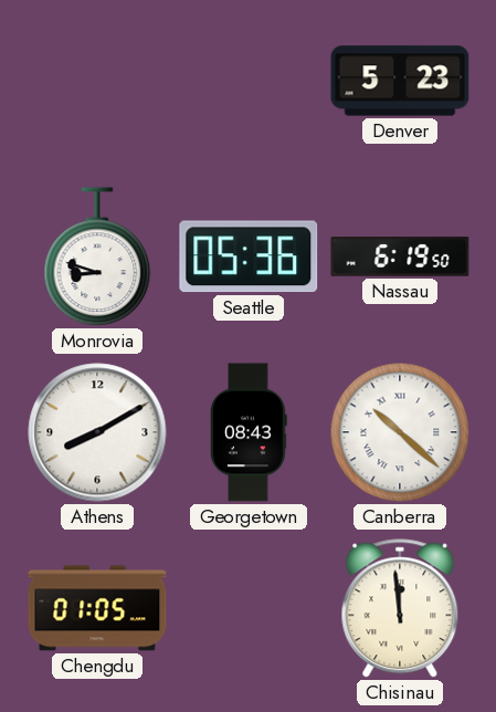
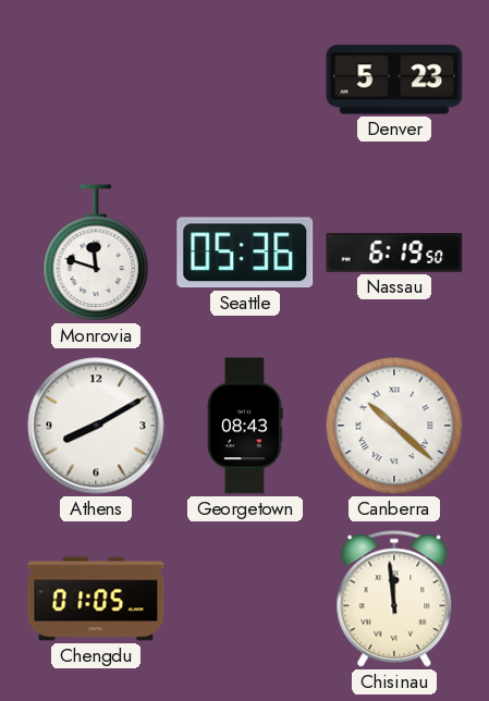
Monrovia: 8:48 -> 11:48 (96, 254)
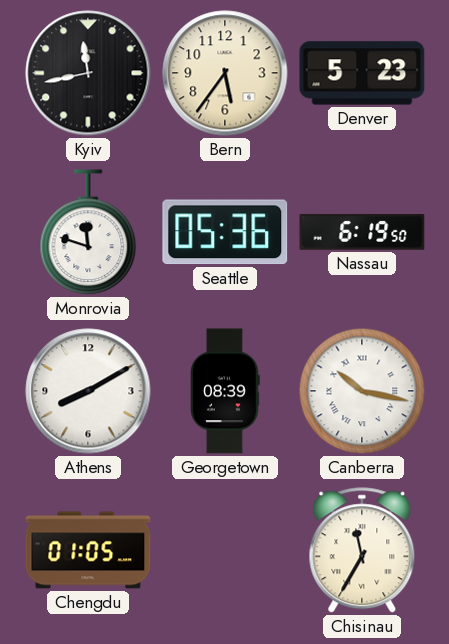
Kyiv: none -> 11:43 (88, 73)
Bern: none -> 5:36 (225, 73)
Georgetown: 08:43 -> 08:39 (225, 391)
Canberra: 10:22 -> 10:17 (362, 391)
Chisinau: 11:59 -> 11:35 (362, 551)
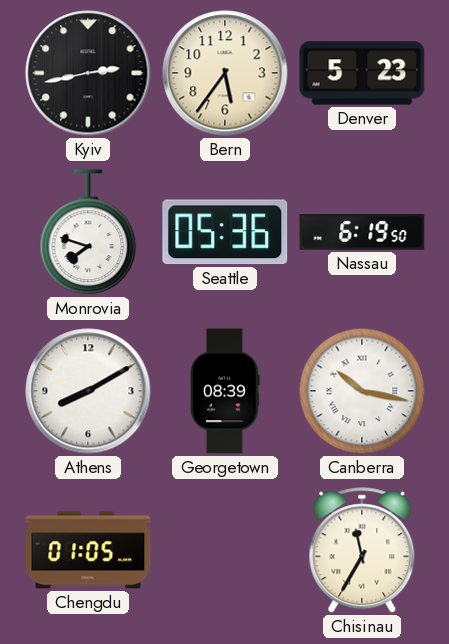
Kyiv: 11:43 -> 2:43 (88, 73)
Monrovia: 11:48 -> 7:48 (88, 233)
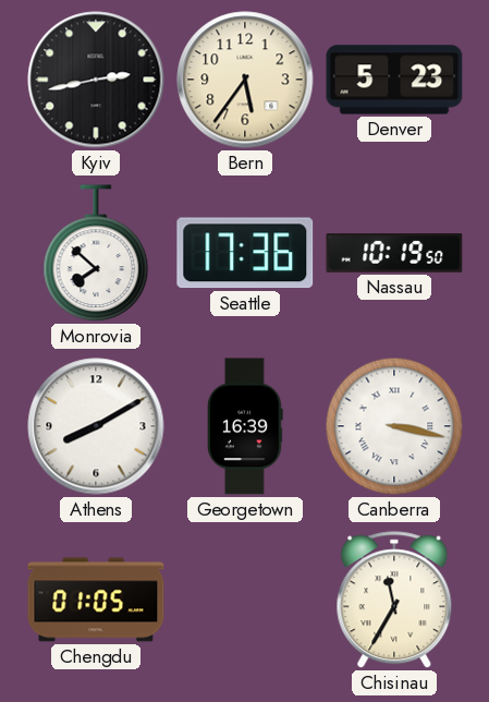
Monrovia: 7:48 -> 7:52 (96, 254)
Seattle: 05:36 -> 17:36 (245, 253)
Nassau: 6:19 -> 10:19 (394, 253)
Georgetown: 08:39 -> 16:39 (245, 426)
Canberra: 10:17 -> 3:17 (394, 426)
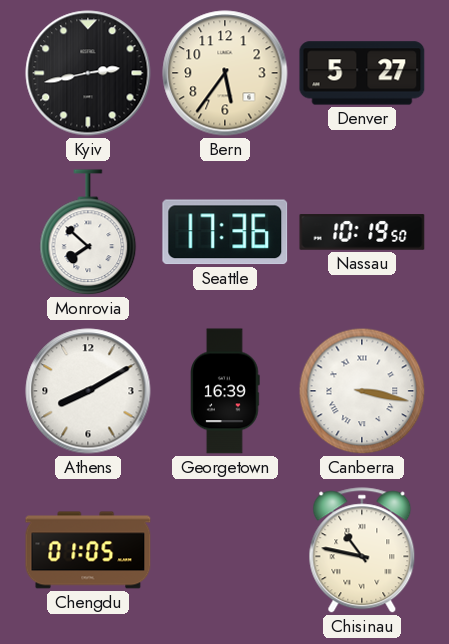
Denver: 5:23 -> 5:27 (362, 73)
Chisinau: 11:35 -> 10:47 (362, 551)
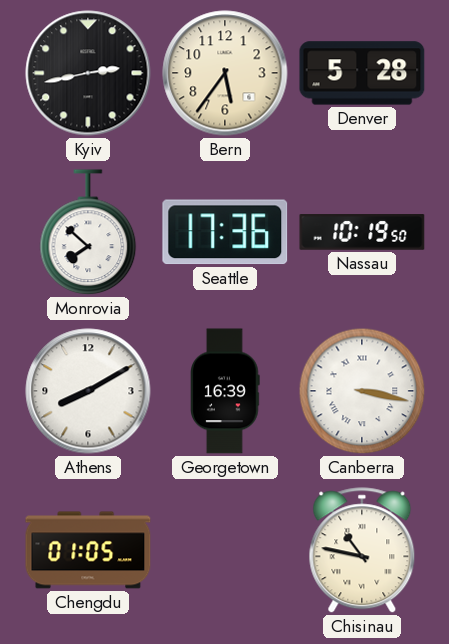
Denver: 5:27 -> 5:28 (362, 73)
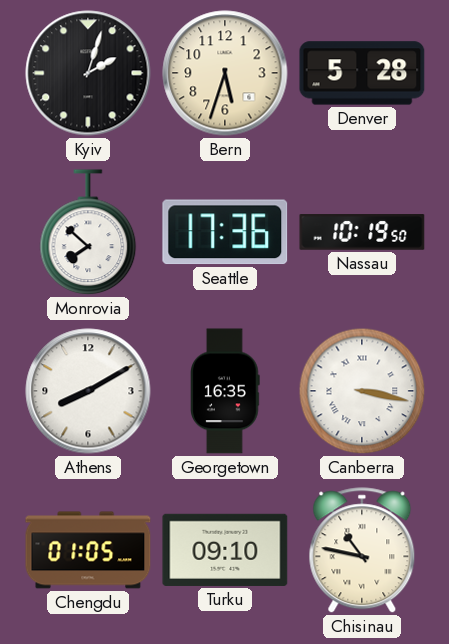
Kyiv: 2:43 -> 2:03 (88, 73)
Bern: 5:36 -> 5:33 (225, 73)
Georgetown: 16:39 -> 16:35 (225, 391)
Turku: none -> 09:10 (225, 550)
